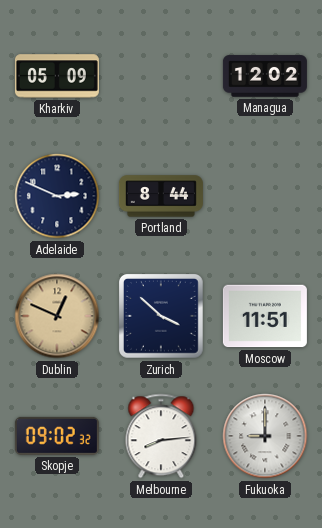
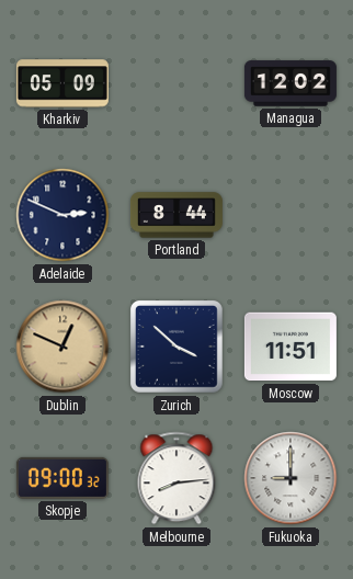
Skopje: 09:02 -> 09:00 (62, 478)
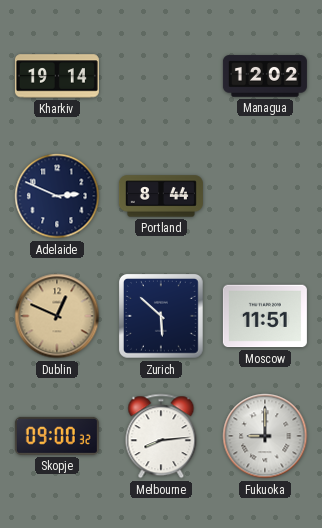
Kharkiv: 05:09 -> 19:14 (57, 76)
Zurich: 3:52 -> 5:52 (162, 317)
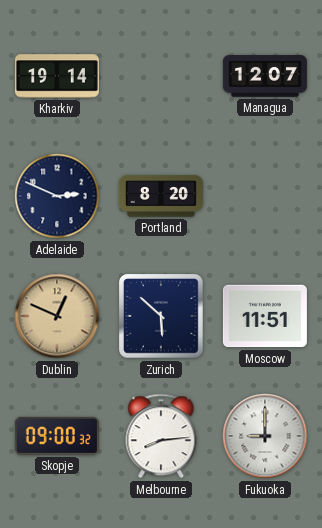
Managua: 12:02 -> 12:07 (265, 76)
Portland: 8:44 -> 8:20 (161, 196)
